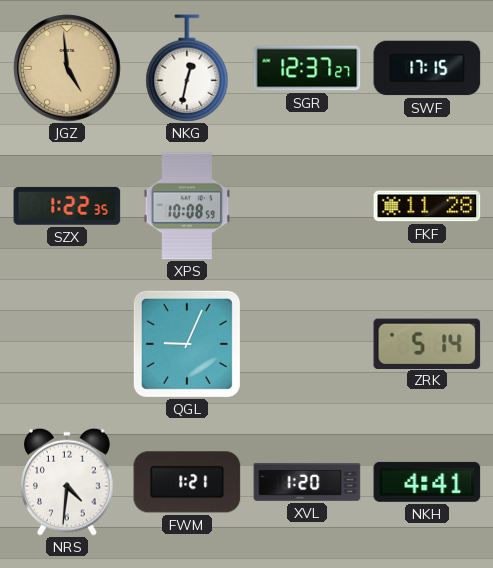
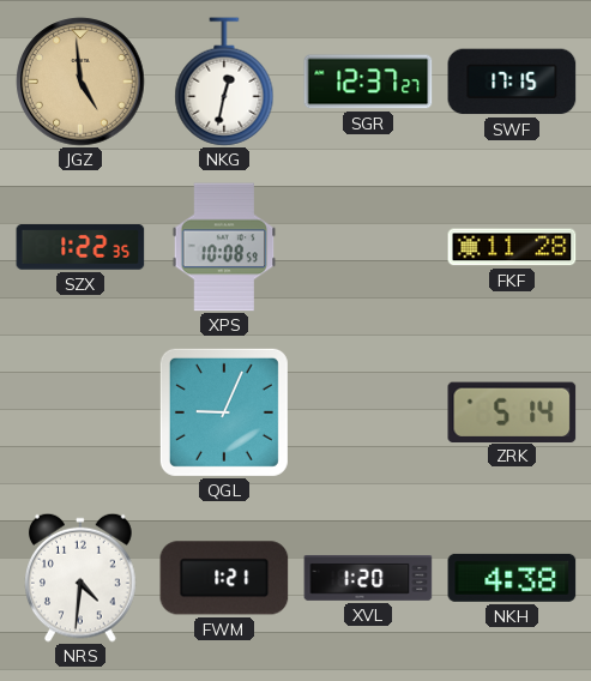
NKH: 4:41 -> 4:38 (512, 578)
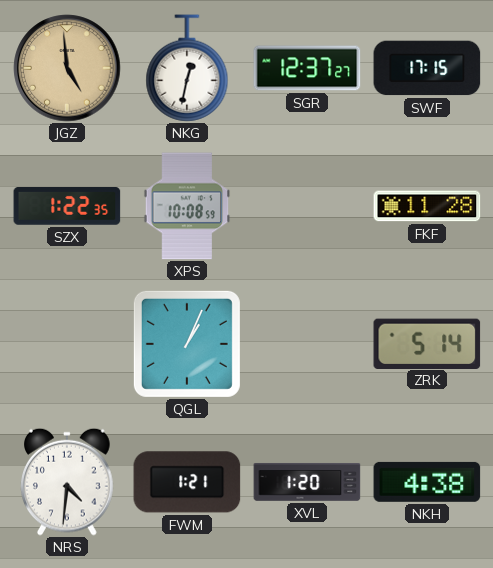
QGL: 9:04 -> 1:04 (187, 344)
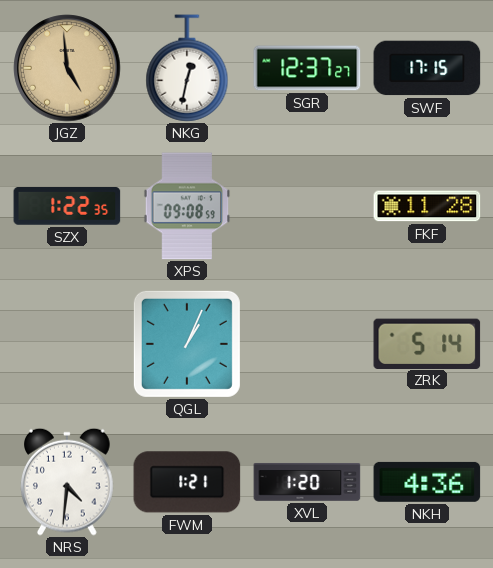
XPS: 10:08 -> 09:08 (187, 206)
NKH: 4:38 -> 4:36 (427, 482)
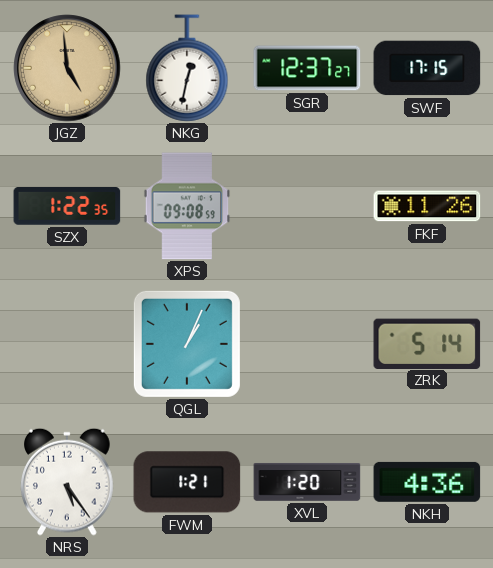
FKF: 11:28 -> 11:26 (427, 206)
NRS: 4:31 -> 5:24 (68, 482)
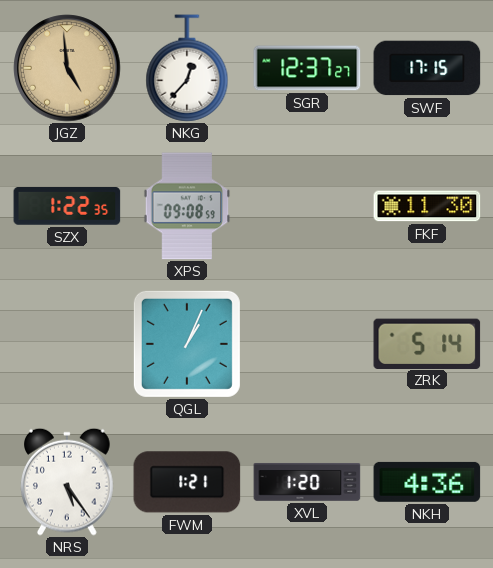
NKG: 12:32 -> 12:37 (187, 68)
FKF: 11:26 -> 11:30 (427, 206)
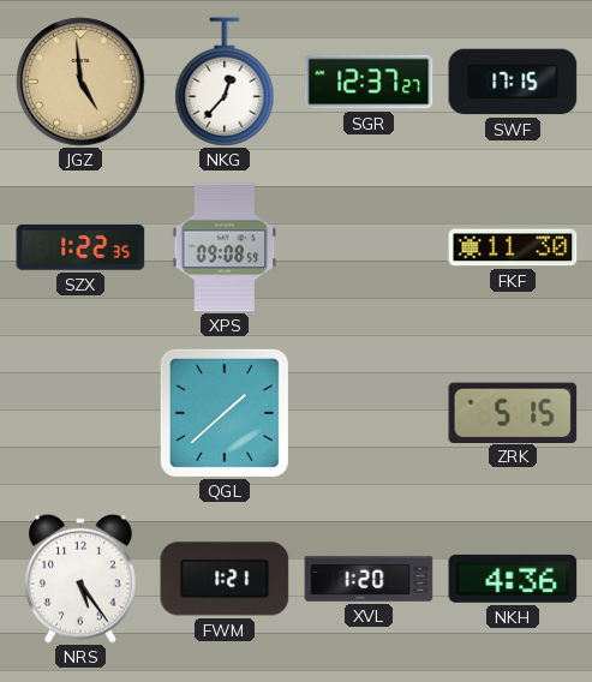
QGL: 1:04 -> 1:38 (225, 413)
ZRK: 5:14 -> 5:15 (513, 412)
